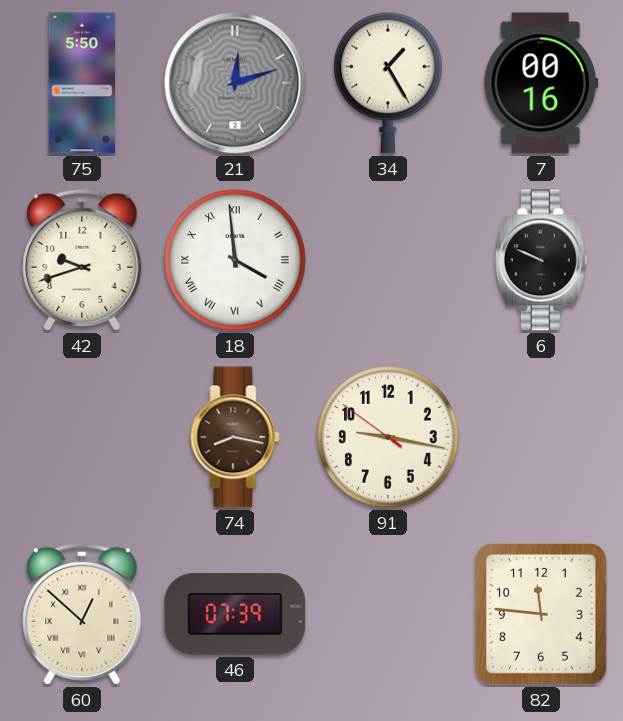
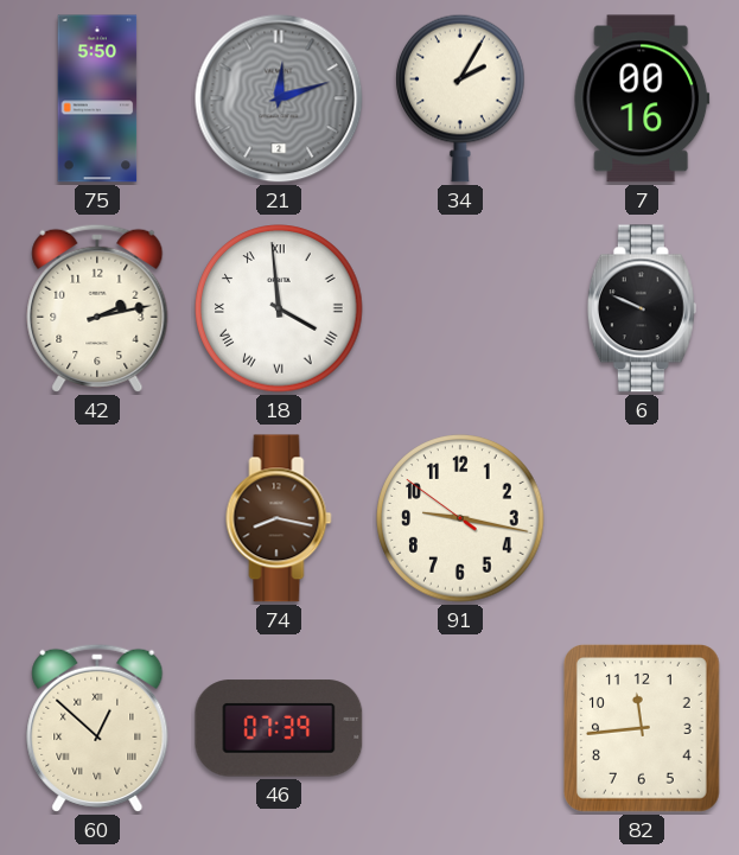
34: 1:25 -> 2:05 (460, 98)
42: 9:42 -> 2:13 (97, 308)
82: 11:46 -> 11:44 (642, 729)
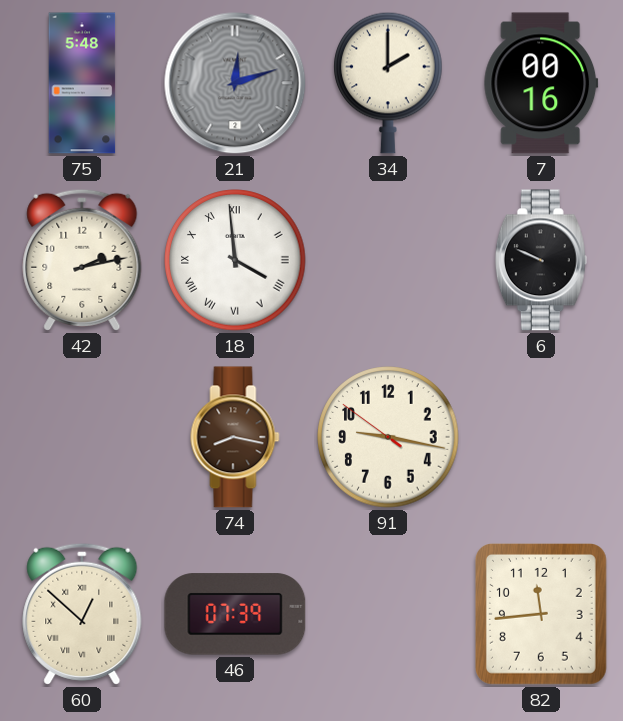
75: 5:50 -> 5:48 (82, 83)
34: 2:05 -> 2:00 (388, 83)
